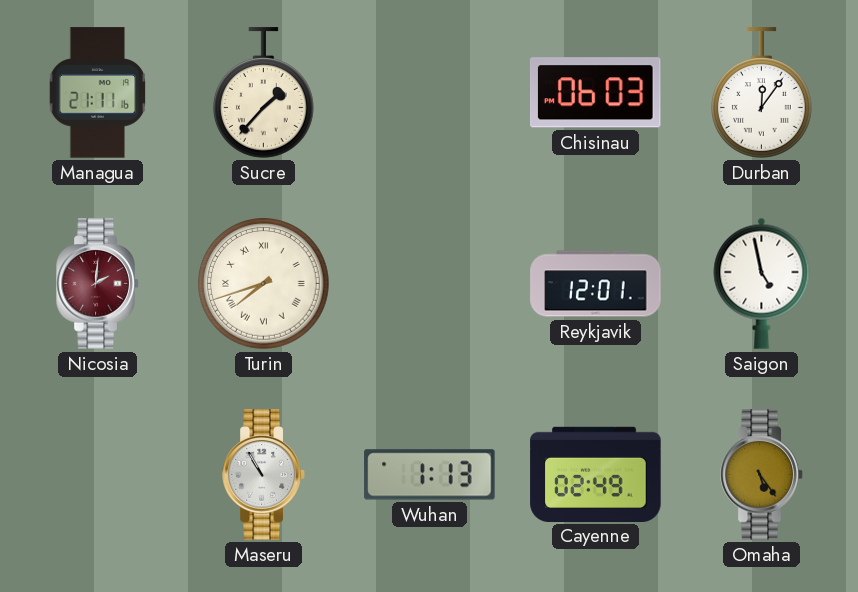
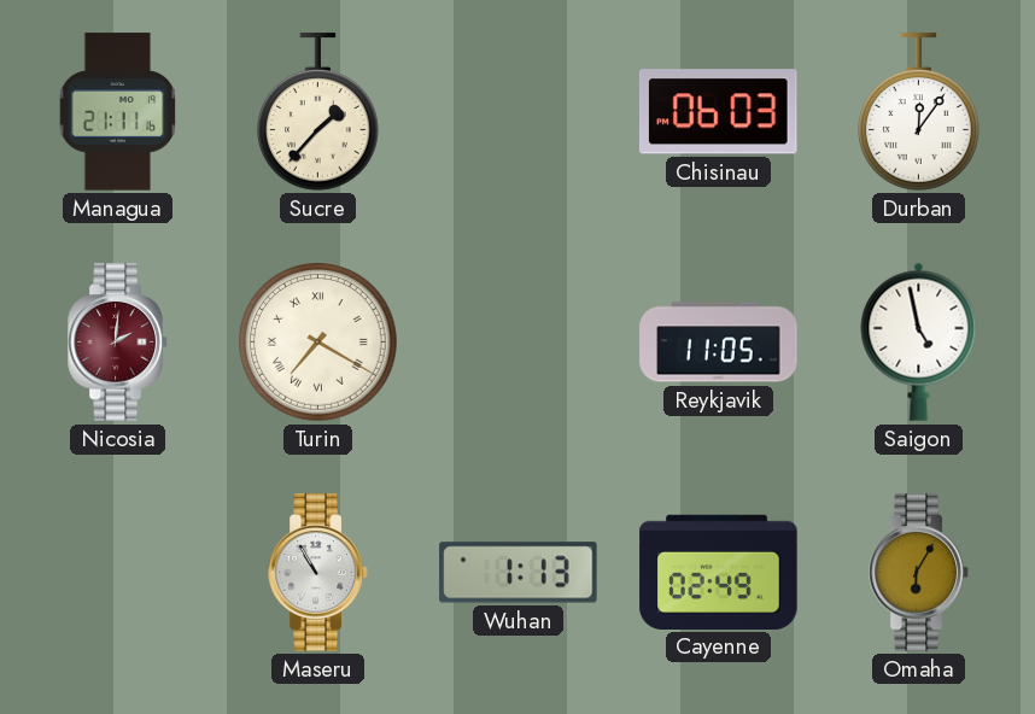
Turin: 7:42 -> 7:20 (318, 343)
Reykjavik: 12:01 -> 11:05 (719, 343)
Omaha: 5:24 -> 6:05 (919, 573)
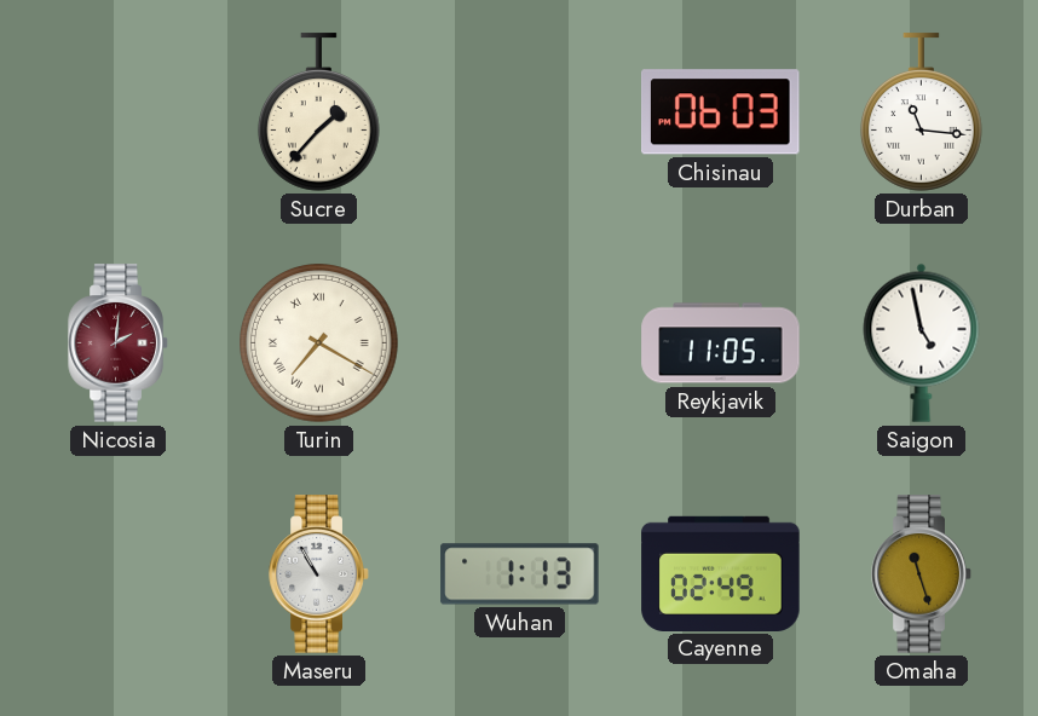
Managua: 21:11 -> none (118, 112)
Durban: 12:06 -> 11:16 (921, 112)
Omaha: 6:05 -> 11:27 (922, 574)
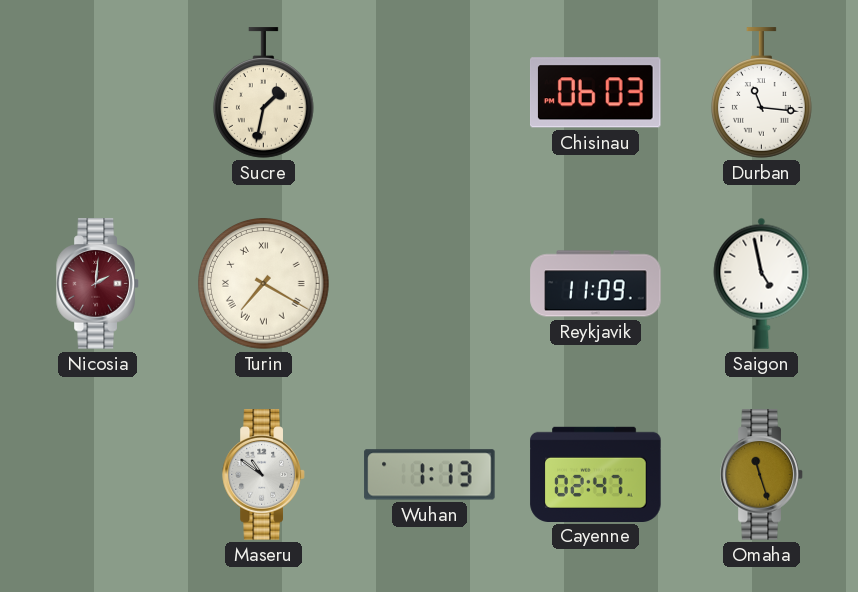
Sucre: 1:37 -> 1:32 (263, 93)
Reykjavik: 11:05 -> 11:09 (596, 284)
Maseru: 10:55 -> 10:51 (264, 475)
Cayenne: 02:49 -> 02:47 (596, 474)
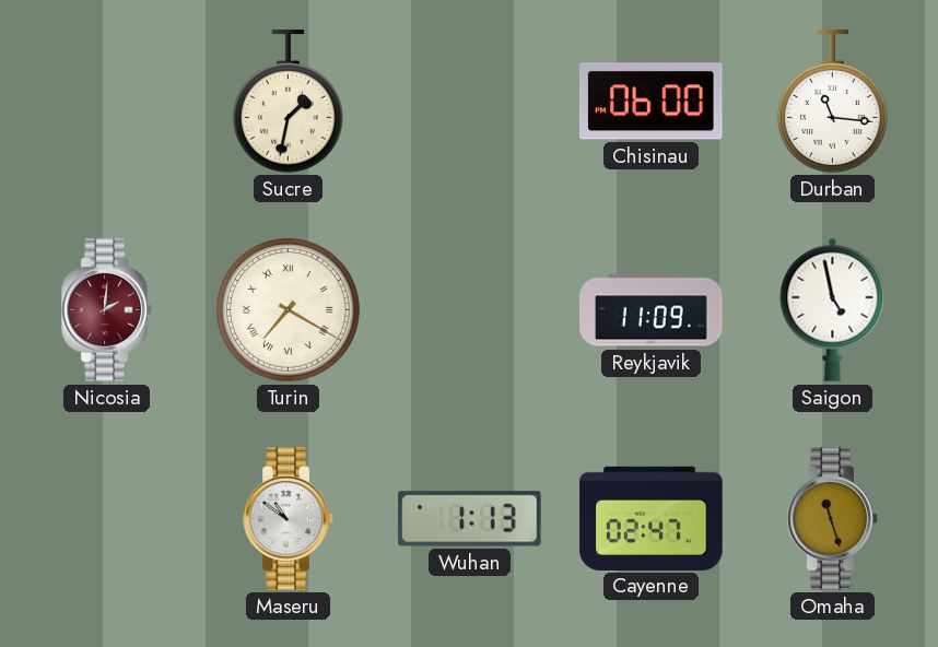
Chisinau: 06:03 -> 06:00 (652, 102)
